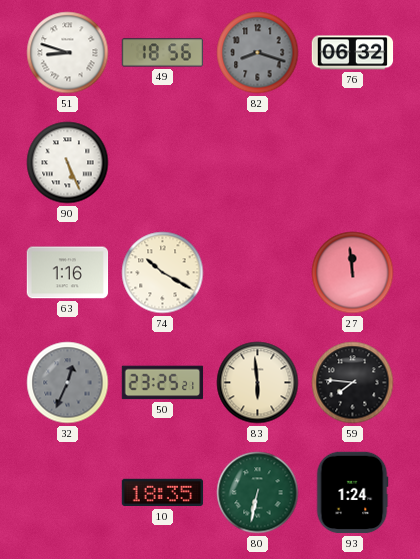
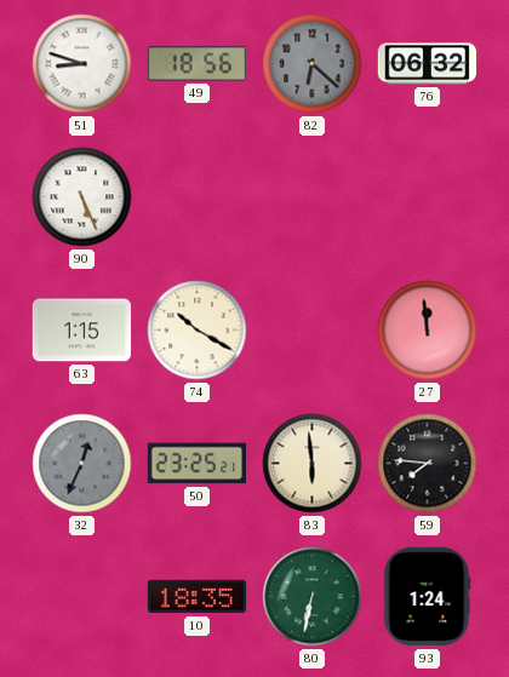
82: 8:18 -> 6:22 (313, 64)
63: 1:16 -> 1:15 (82, 331)
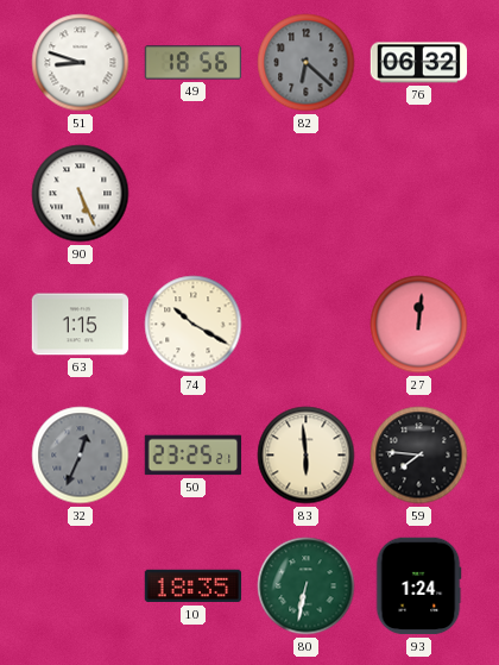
27: 11:59 -> 12:01 (419, 325)
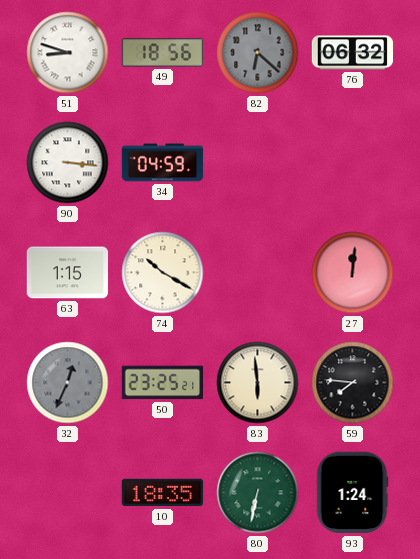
90: 5:26 -> 3:16 (68, 163)
34: none -> 04:59 (163, 163)
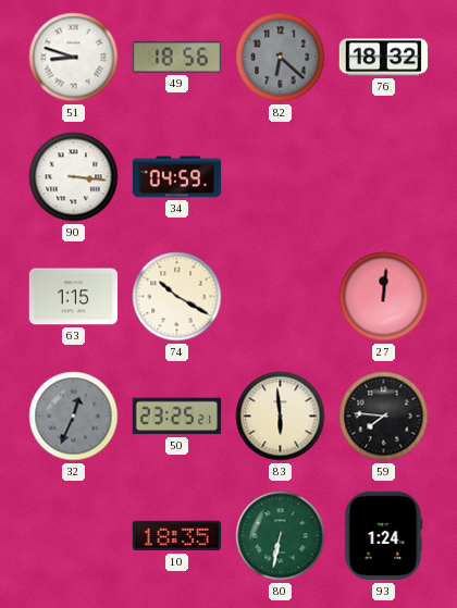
76: 06:32 -> 18:32 (384, 58)
